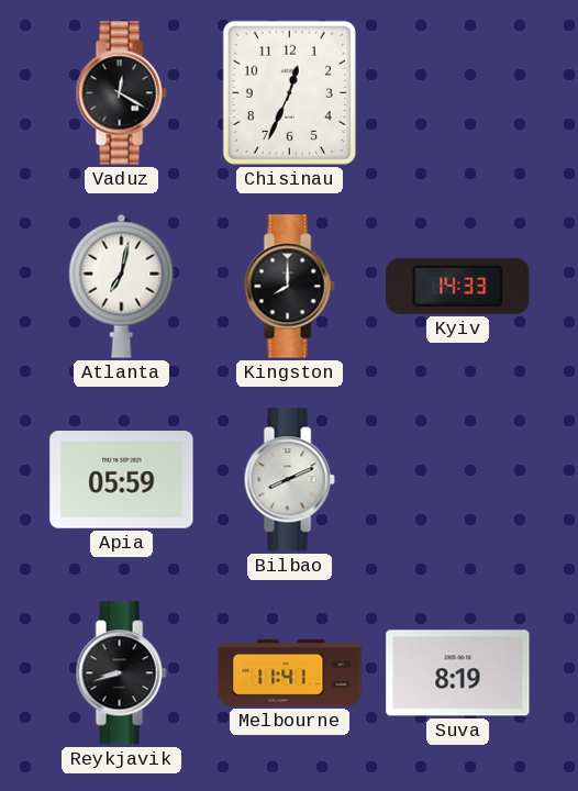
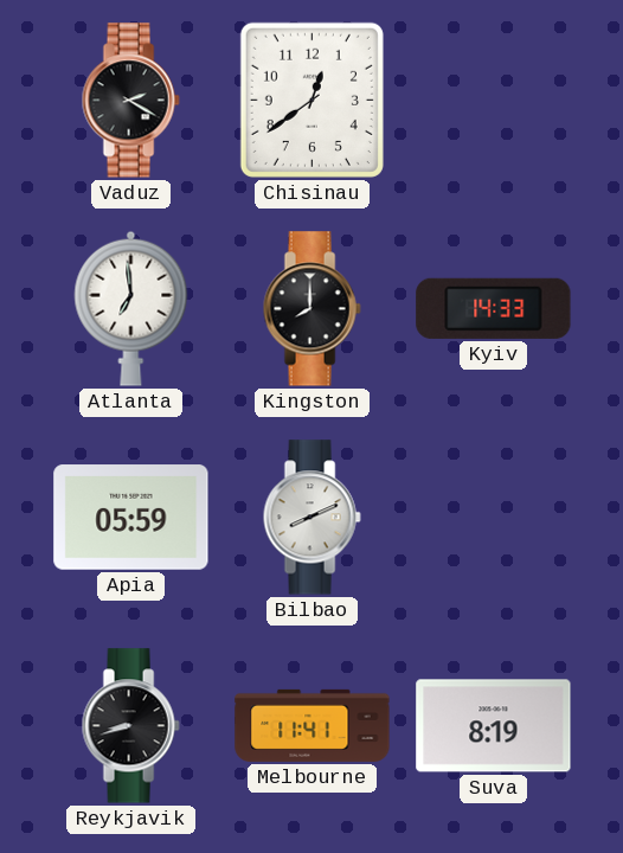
Vaduz: 12:20 -> 2:20 (130, 101)
Chisinau: 12:34 -> 12:39 (311, 100)
Atlanta: 7:02 -> 6:59 (131, 308)
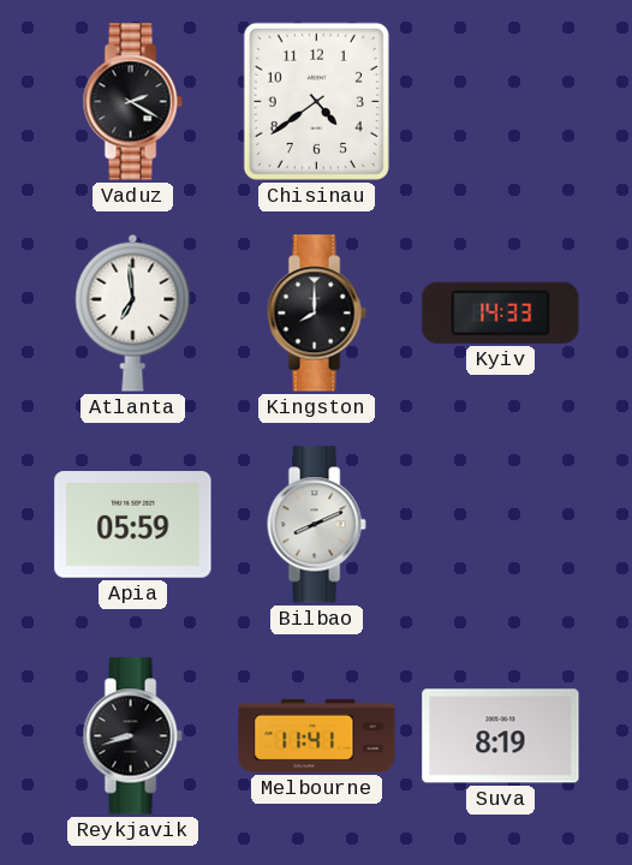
Chisinau: 12:39 -> 4:39 (316, 101)
